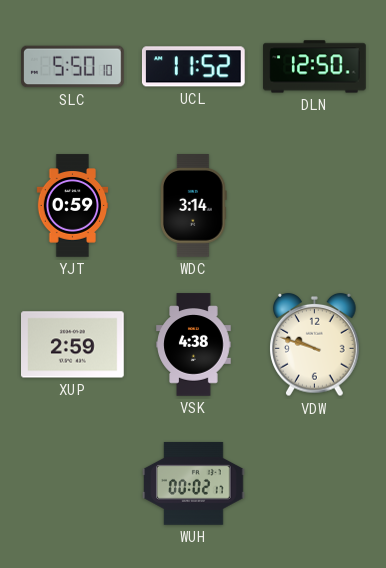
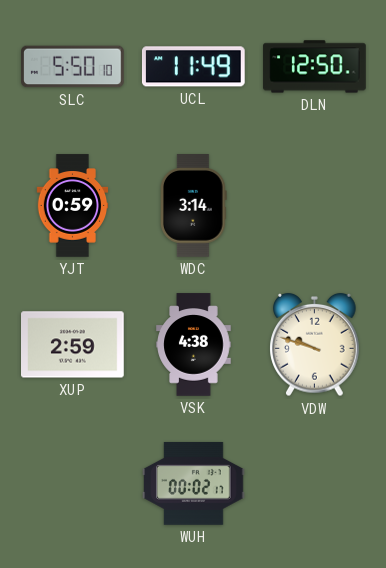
UCL: 11:52 -> 11:49 (193, 67)
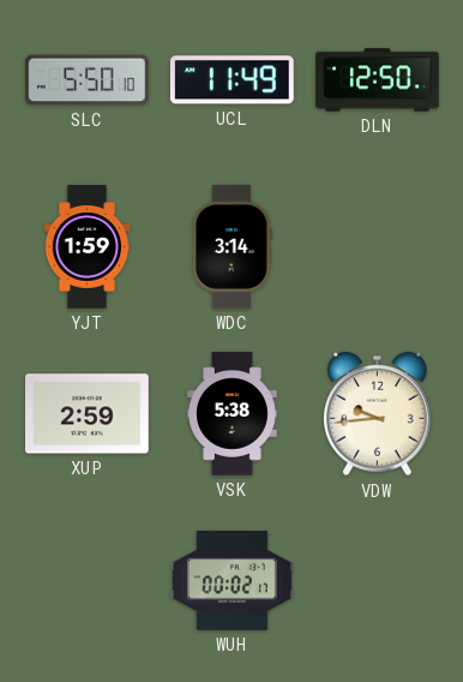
YJT: 0:59 -> 1:59 (88, 247)
VSK: 4:38 -> 5:38 (233, 414)
VDW: 9:48 -> 9:44 (378, 414)
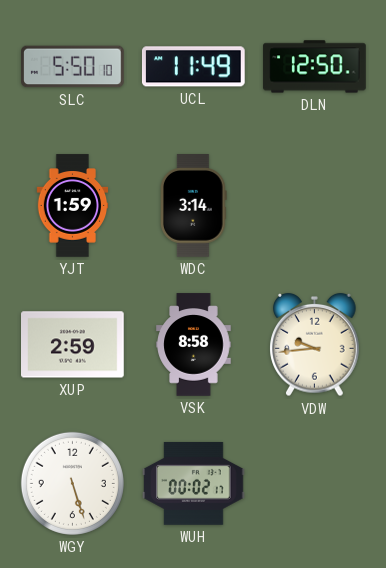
VSK: 5:38 -> 8:58 (194, 345)
WGY: none -> 5:27 (72, 483)
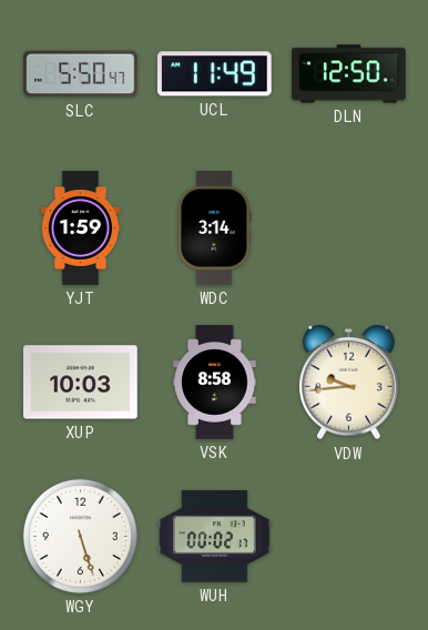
SLC: 5:50:10 -> 5:50:47 (81, 74)
XUP: 2:59 -> 10:03 (81, 383)
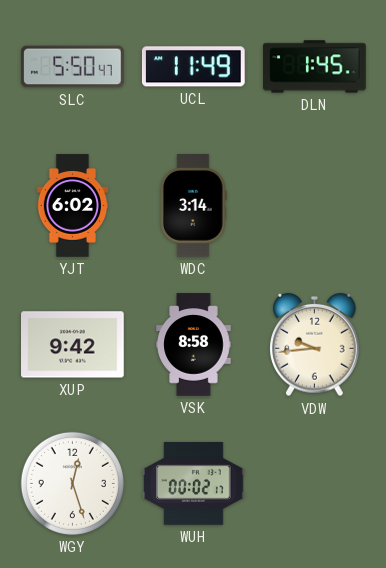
DLN: 12:50 -> 1:45 (315, 67)
YJT: 1:59 -> 6:02 (73, 206)
XUP: 10:03 -> 9:42 (73, 345)
WGY: 5:27 -> 12:27 (72, 483)
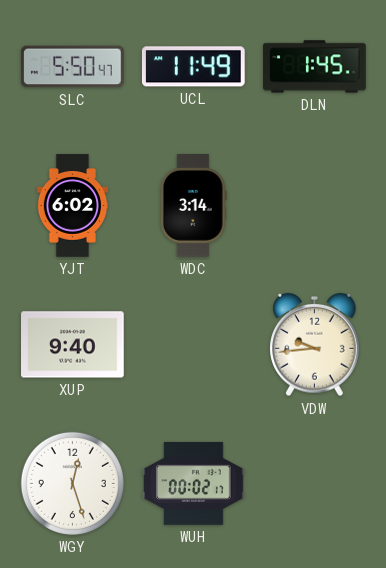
XUP: 9:42 -> 9:40 (73, 345)
VSK: 8:58 -> none (194, 345)
